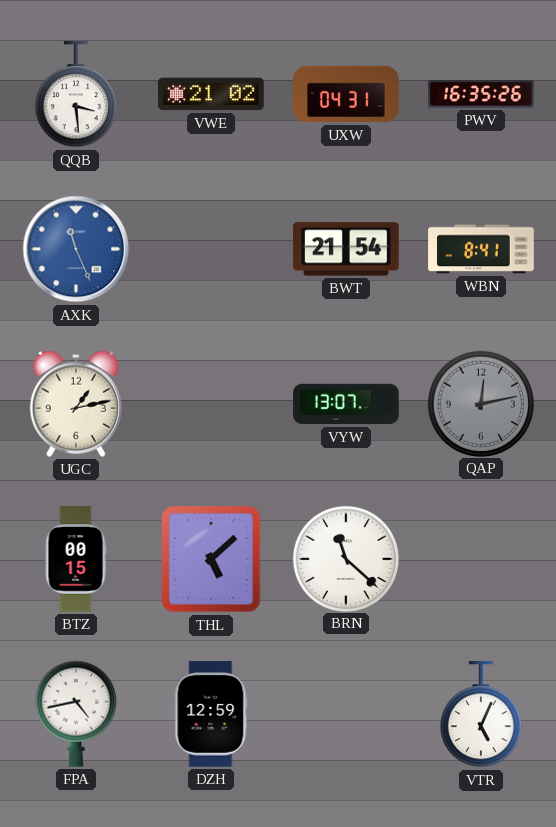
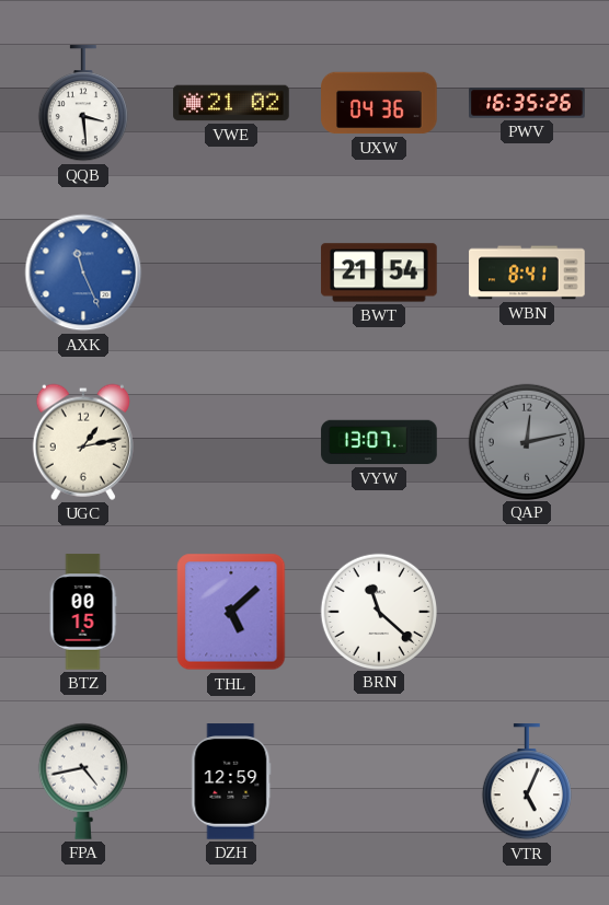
UXW: 04:31 -> 04:36 (379, 103)
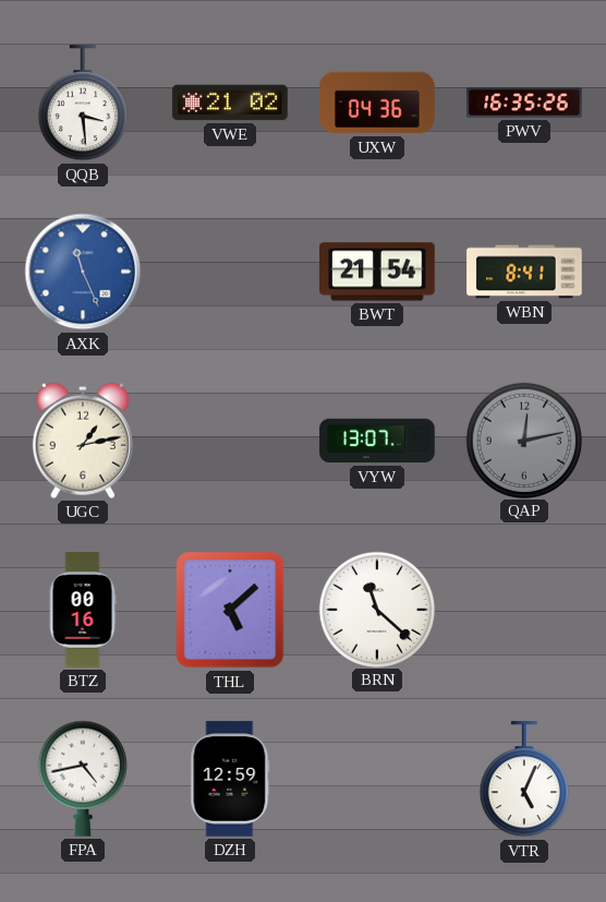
BTZ: 00:15 -> 00:16 (83, 610)
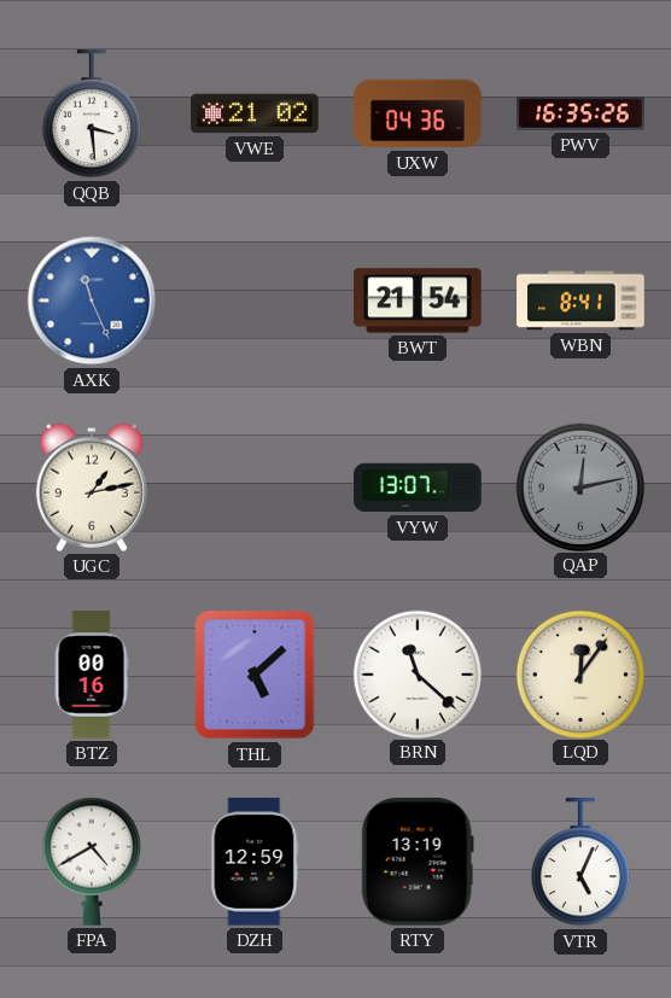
LQD: none -> 12:06 (579, 673)
FPA: 4:43 -> 4:40 (92, 862)
RTY: none -> 13:19 (418, 862)
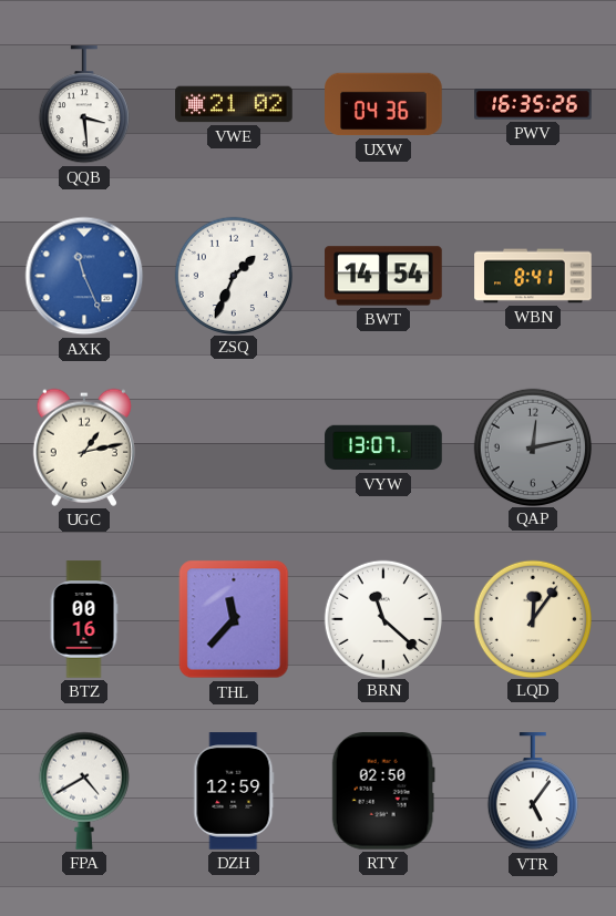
ZSQ: none -> 1:34 (233, 275)
BWT: 21:54 -> 14:54 (383, 276)
THL: 5:08 -> 11:37 (234, 619)
RTY: 13:19 -> 02:50 (383, 791)
VTR: 5:04 -> 5:06 (533, 792)
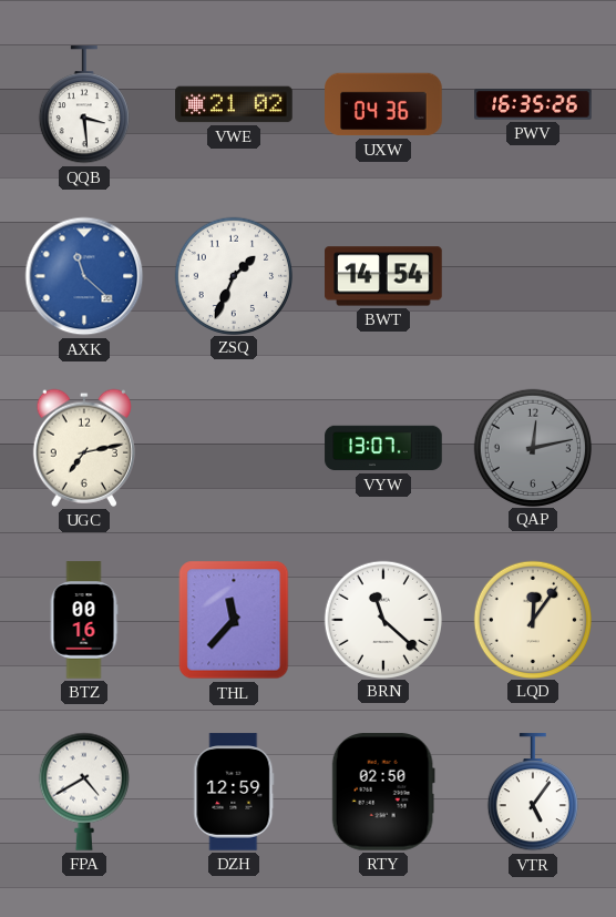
AXK: 11:26 -> 11:22 (84, 276)
WBN: 8:41 -> none (533, 276)
UGC: 1:13 -> 7:13 (83, 448)
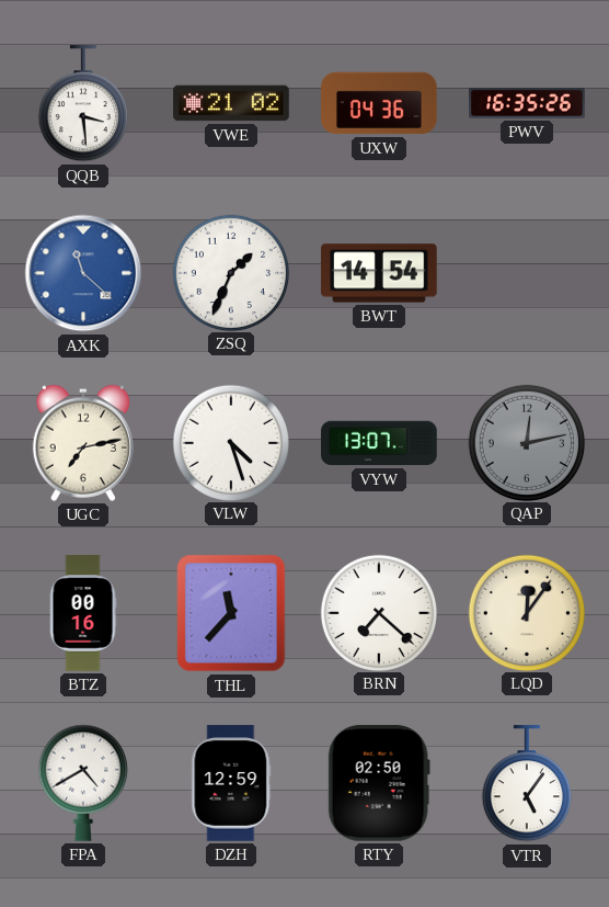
VLW: none -> 4:27 (230, 442)
BRN: 11:22 -> 7:22 (378, 612)
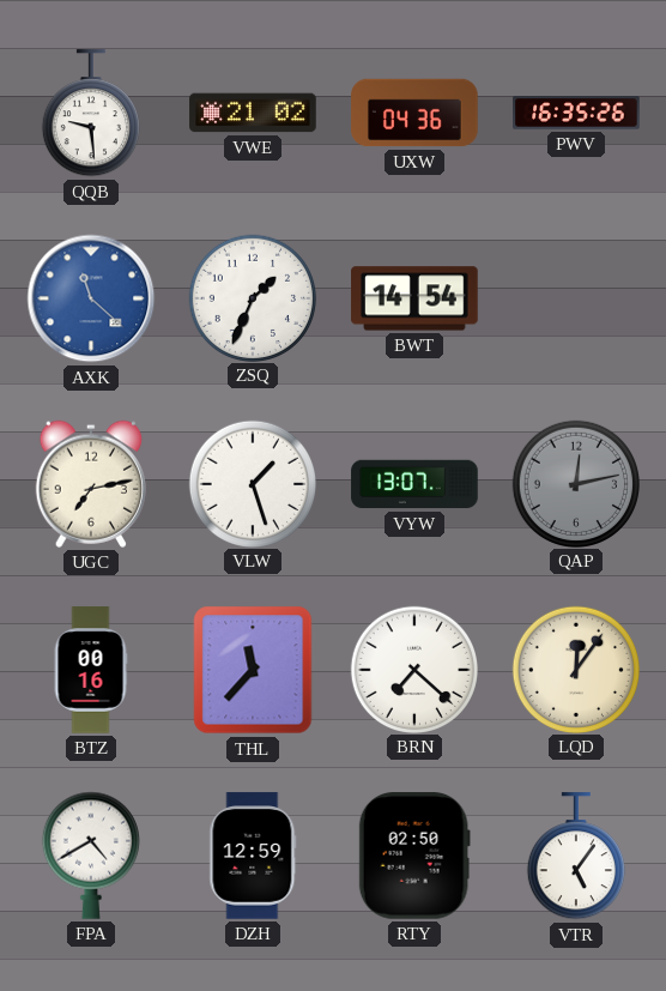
QQB: 3:29 -> 9:29 (91, 114)
VLW: 4:27 -> 1:27 (252, 483)
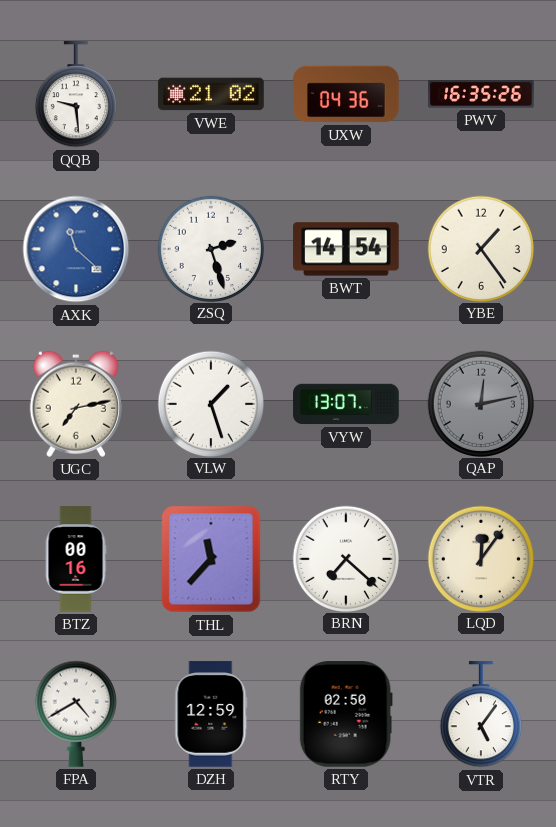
ZSQ: 1:34 -> 2:27 (210, 248)
YBE: none -> 1:24 (480, 248)
